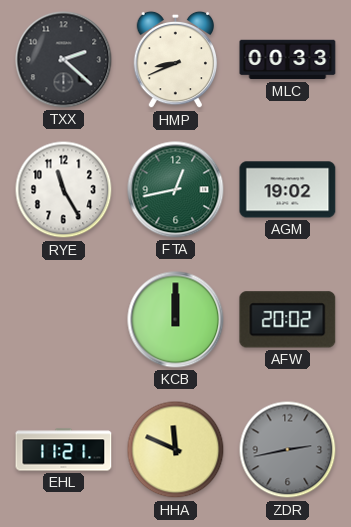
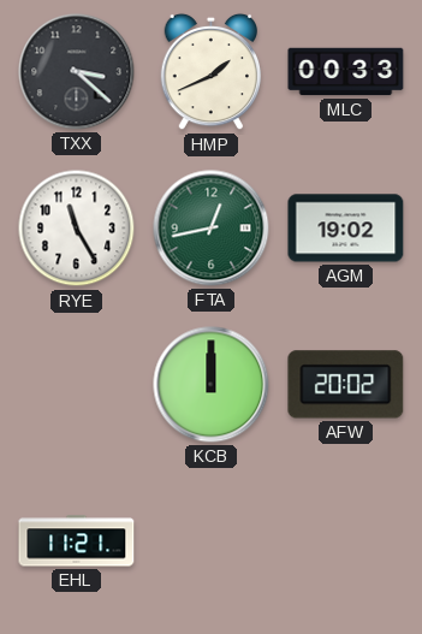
TXX: 2:22 -> 3:22 (77, 72)
HMP: 8:41 -> 1:41 (212, 72)
HHA: 11:49 -> none (176, 450)
ZDR: 2:43 -> none (288, 450)
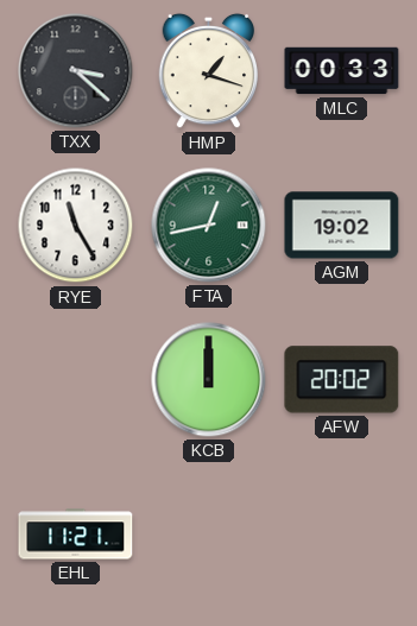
HMP: 1:41 -> 1:18 (209, 71)
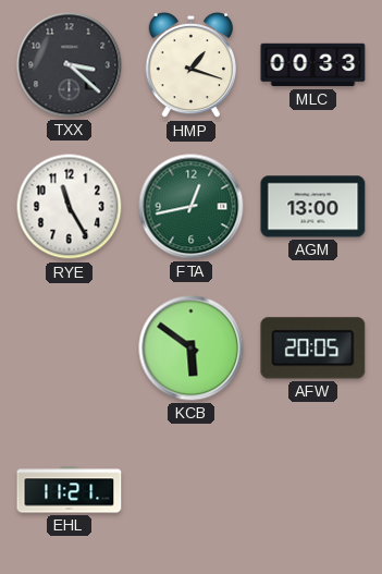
AGM: 19:02 -> 13:00 (313, 207)
KCB: 12:00 -> 5:51 (192, 349)
AFW: 20:02 -> 20:05 (313, 349)
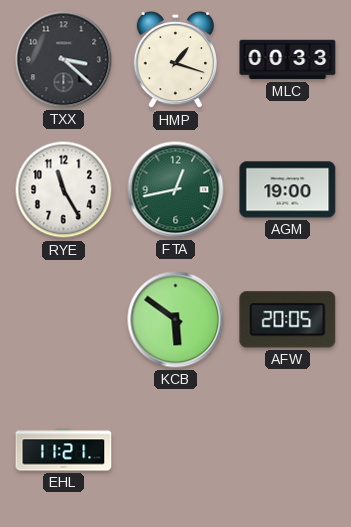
AGM: 13:00 -> 19:00 (288, 190)
